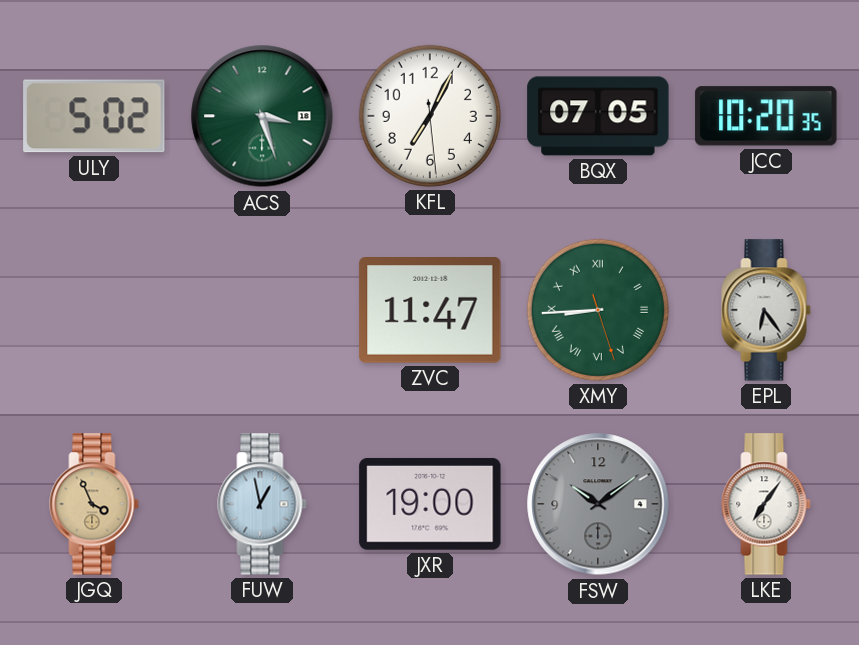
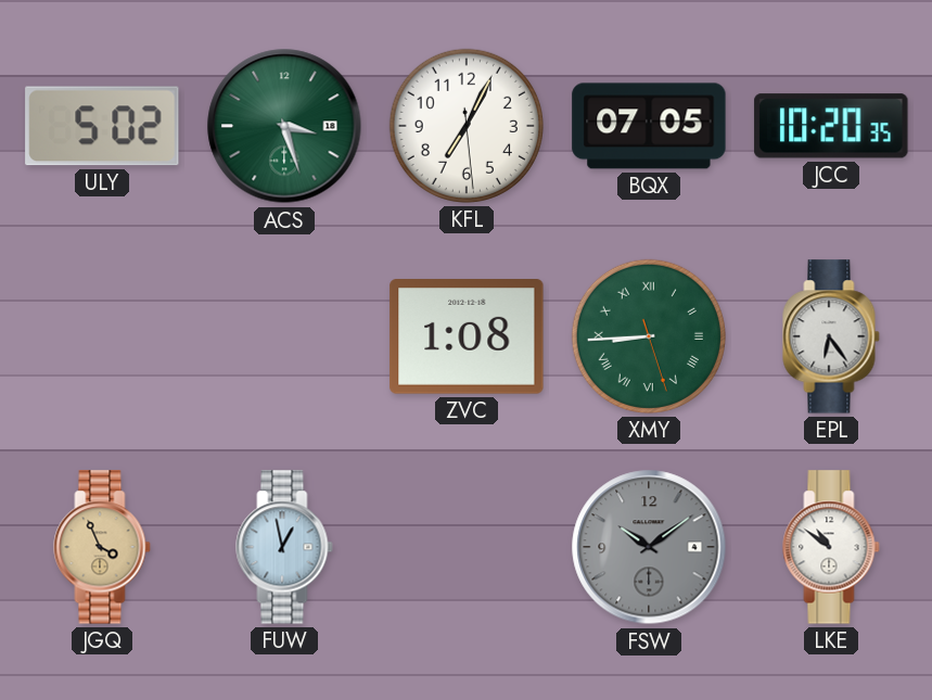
ZVC: 11:47 -> 1:08 (467, 338)
JXR: 19:00 -> none (430, 504)
LKE: 7:06 -> 10:51 (831, 547)
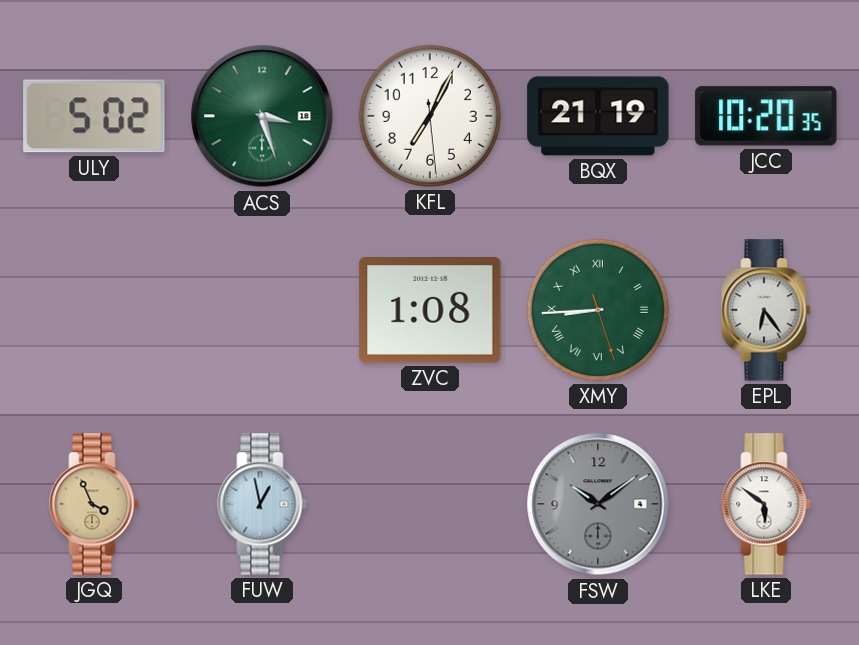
BQX: 07:05 -> 21:19 (598, 116)
LKE: 10:51 -> 5:51 (766, 504)
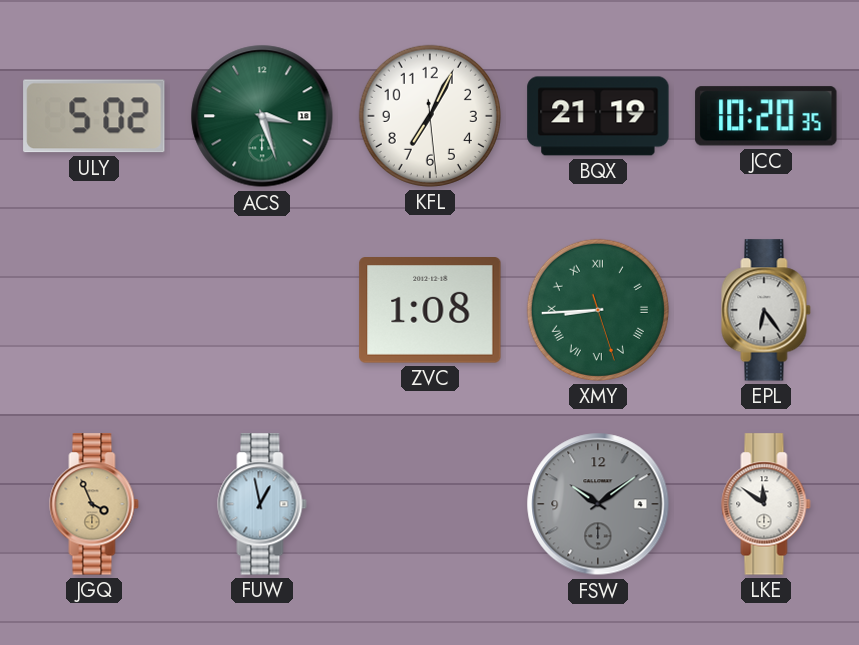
LKE: 5:51 -> 11:51 (766, 504)
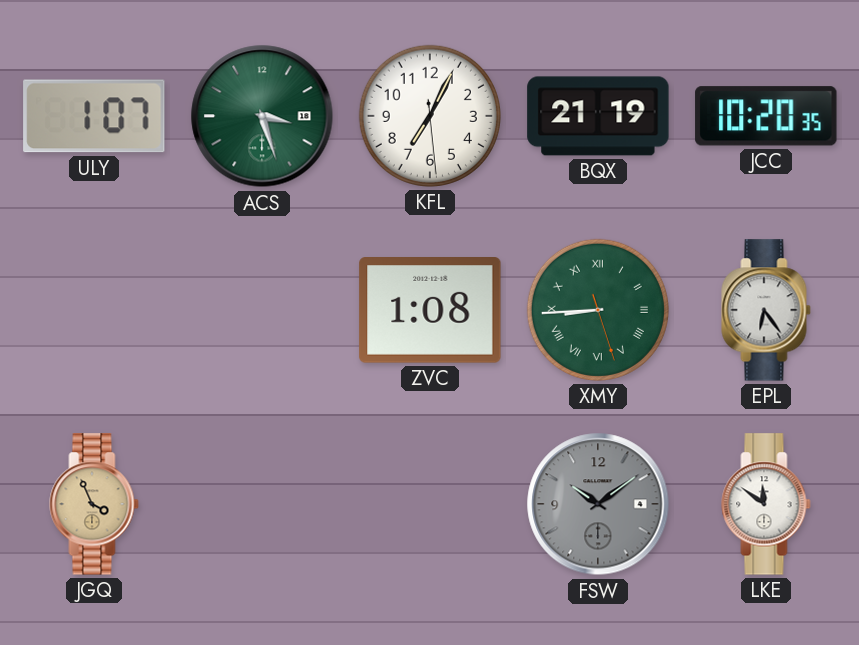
ULY: 5:02 -> 1:07 (94, 116)
FUW: 12:58 -> none (262, 504)
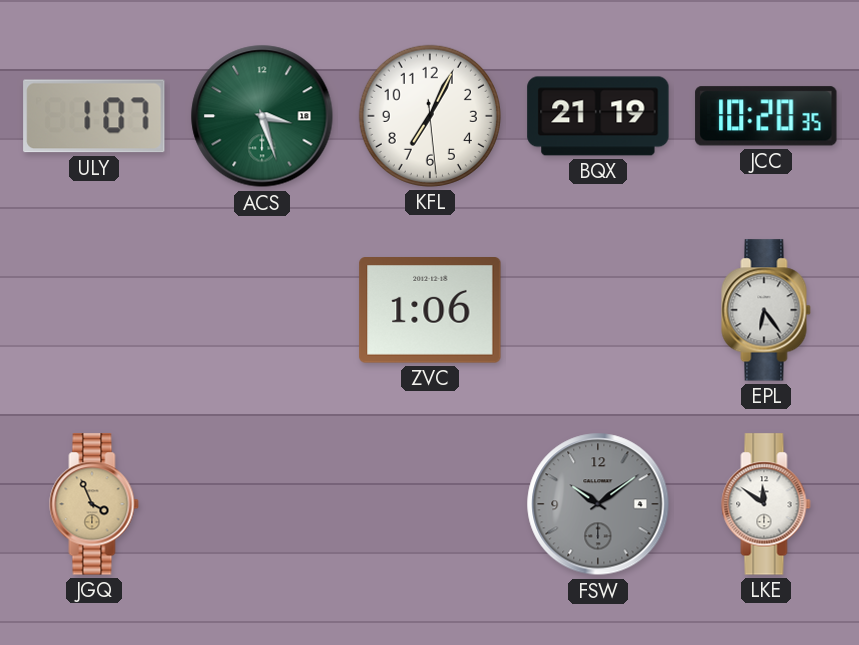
ZVC: 1:08 -> 1:06 (430, 311)
XMY: 8:44 -> none (598, 310)
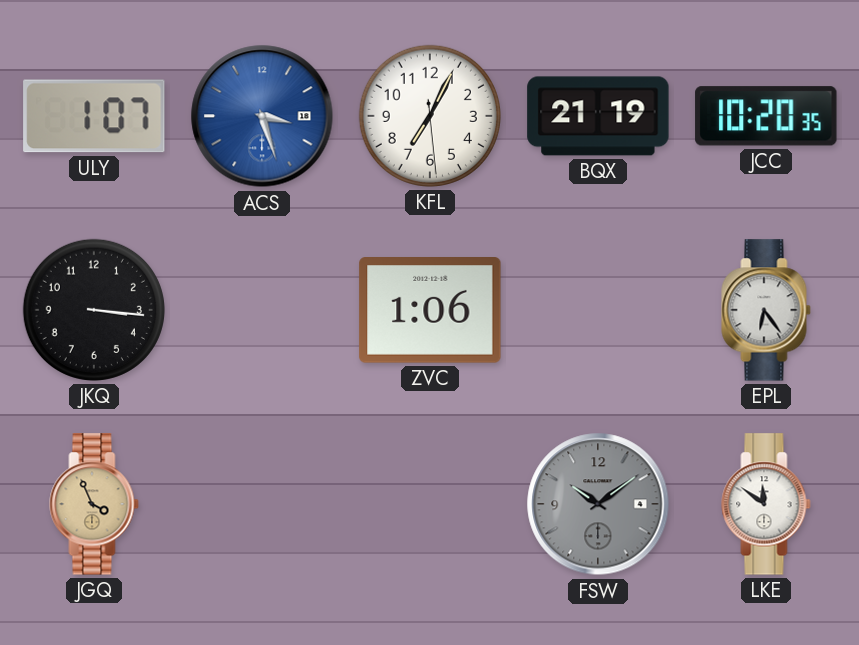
ACS dial: green -> blue (262, 116)
JKQ: none -> 3:16 (94, 310)
